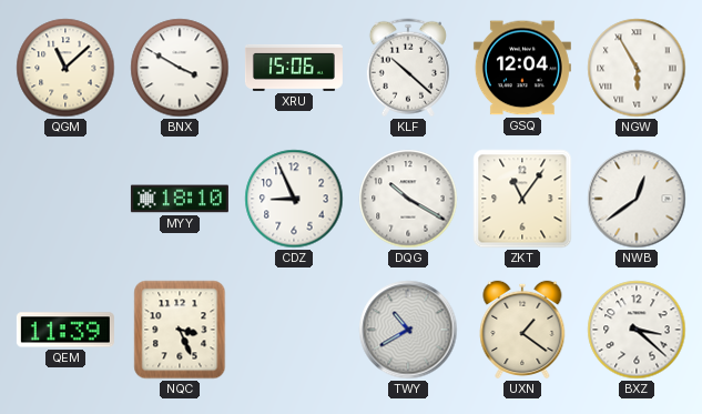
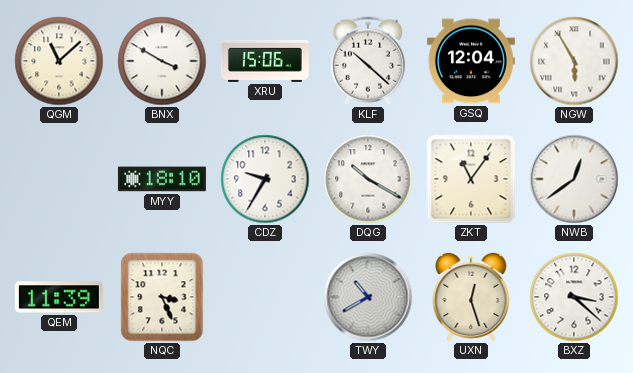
CDZ: 8:56 -> 9:35 (265, 179)
UXN: 1:21 -> 12:27 (471, 297)
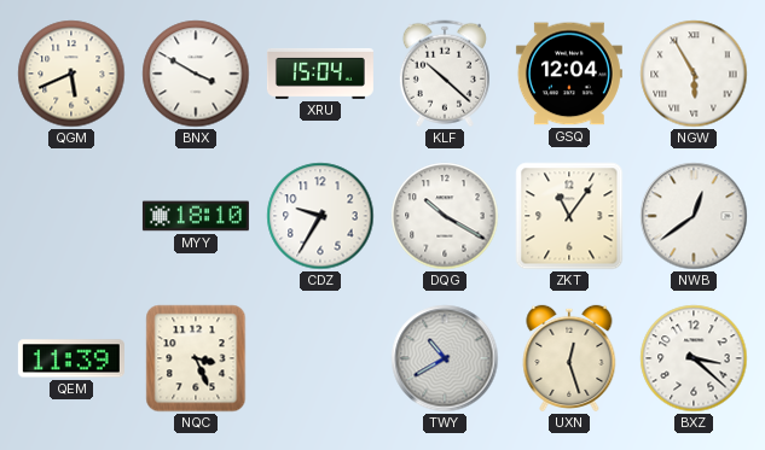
QGM: 11:08 -> 5:41 (71, 74)
XRU: 15:06 -> 15:04 (320, 74)
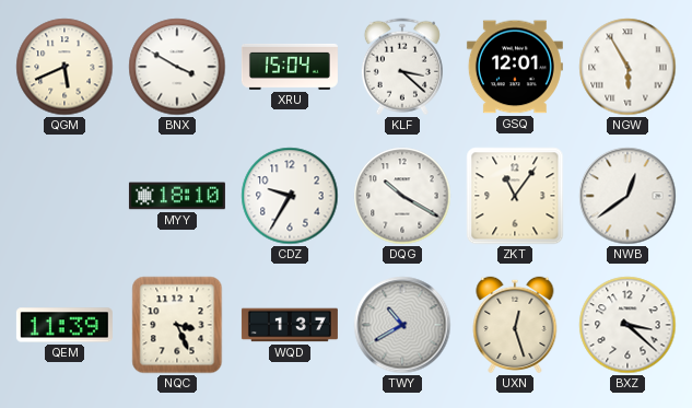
KLF: 10:22 -> 3:22 (402, 67)
GSQ: 12:04 -> 12:01 (515, 67)
WQD: none -> 1:37 (290, 325)
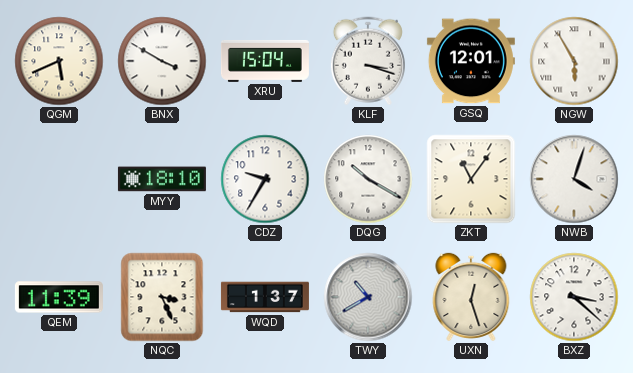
KLF: 3:22 -> 3:18 (368, 61)
NWB: 12:39 -> 4:03 (574, 179)
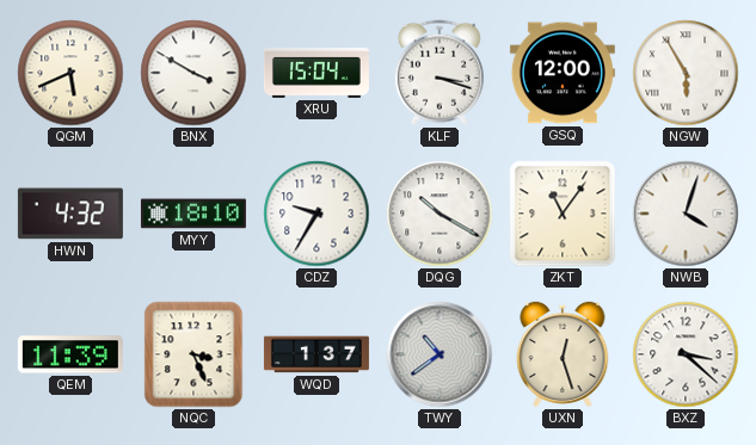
GSQ: 12:01 -> 12:00 (563, 73)
HWN: none -> 4:32 (70, 214)
TWY: 10:40 -> 10:39 (440, 354)
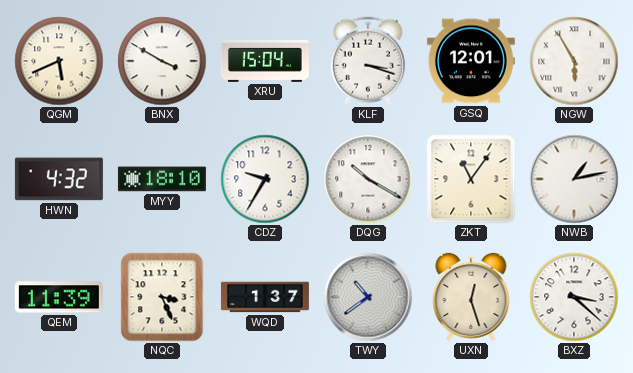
GSQ: 12:00 -> 12:01 (471, 61)
NWB: 4:03 -> 1:13 (574, 179)
